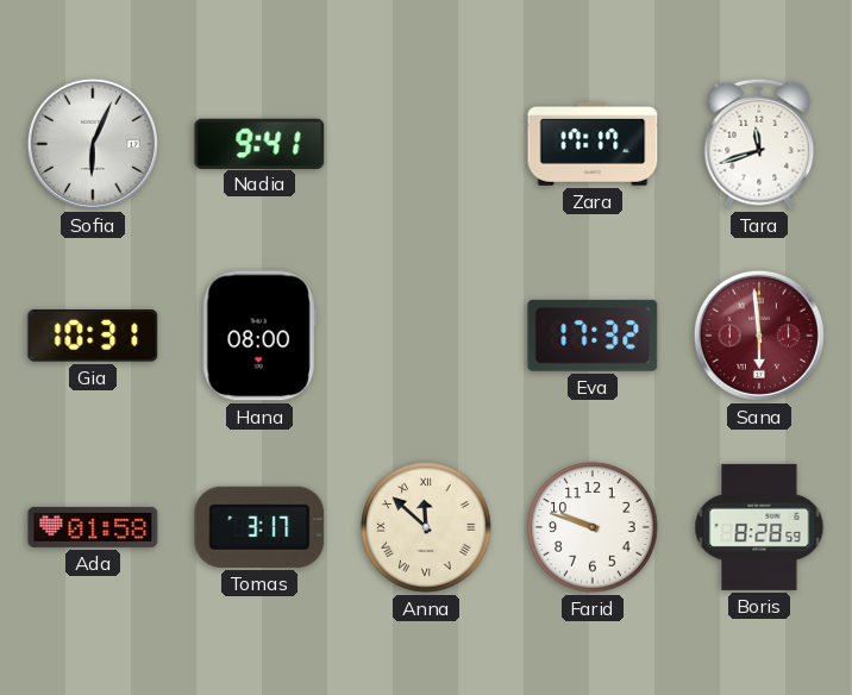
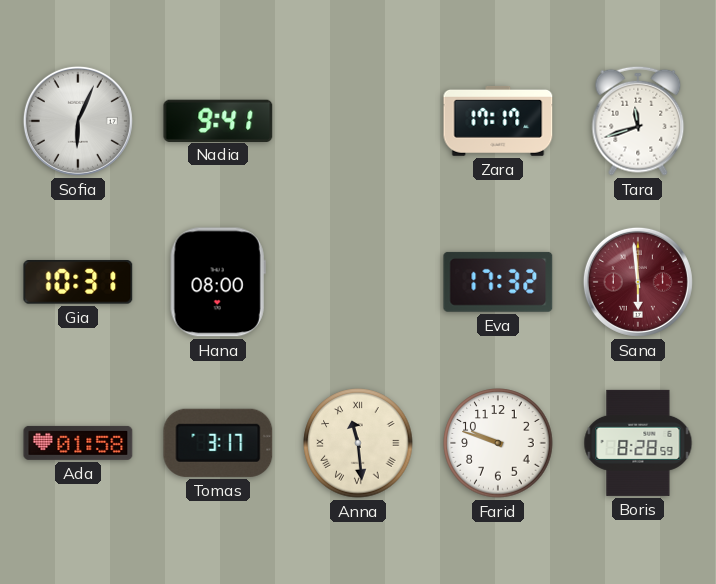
Anna: 11:52 -> 11:29 (358, 443)
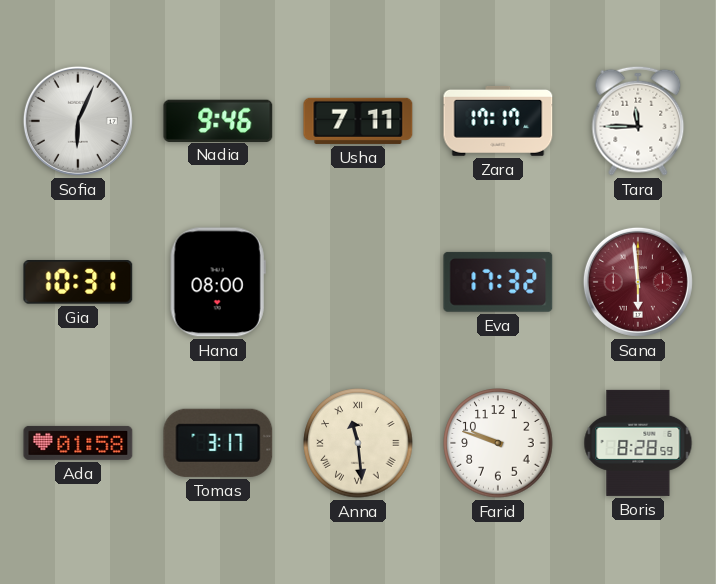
Nadia: 9:41 -> 9:46 (218, 120)
Usha: none -> 7:11 (358, 121)
Tara: 11:42 -> 11:45 (638, 121)
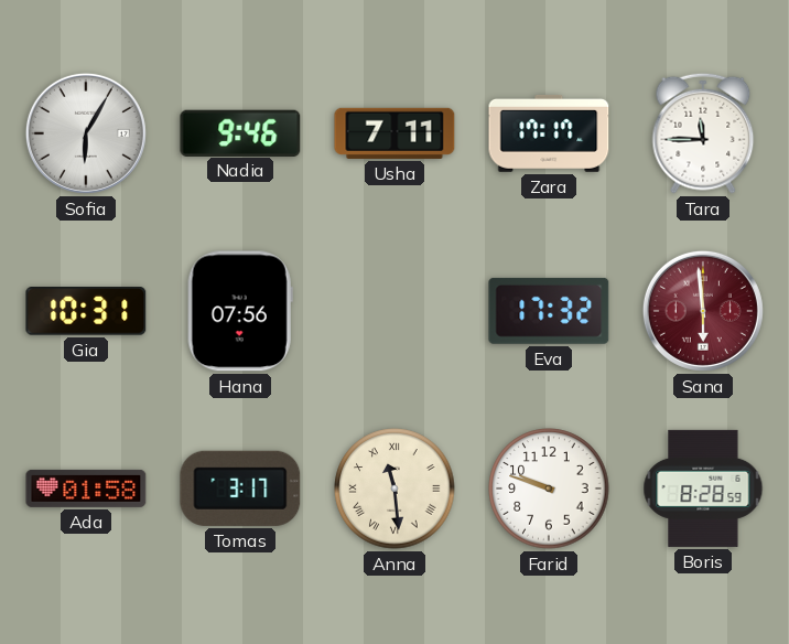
Sofia: 6:04 -> 6:05 (86, 133)
Hana: 08:00 -> 07:56 (240, 311)
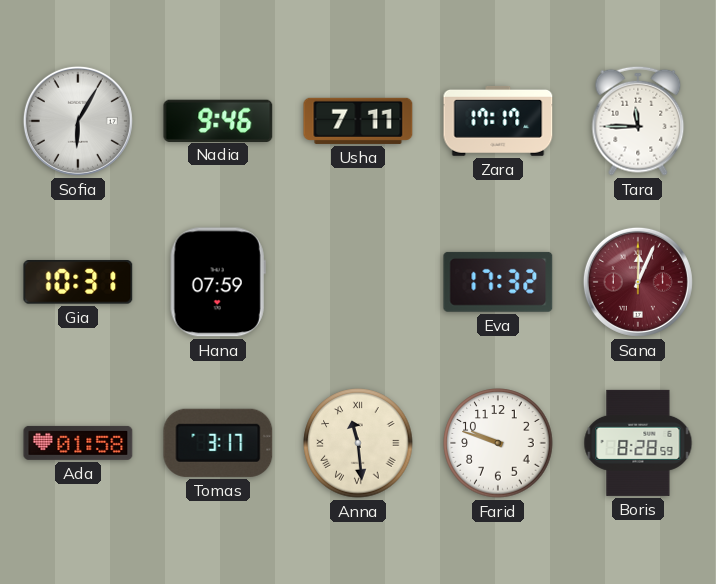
Hana: 07:56 -> 07:59 (218, 282)
Sana: 5:59 -> 12:04 (638, 282)
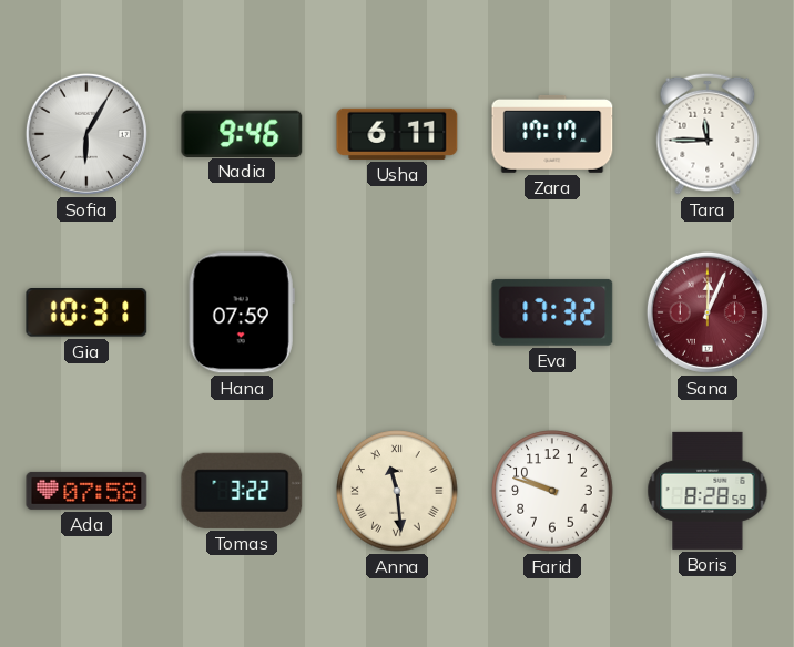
Usha: 7:11 -> 6:11 (397, 134)
Ada: 01:58 -> 07:58 (86, 491)
Tomas: 3:17 -> 3:22 (242, 491)
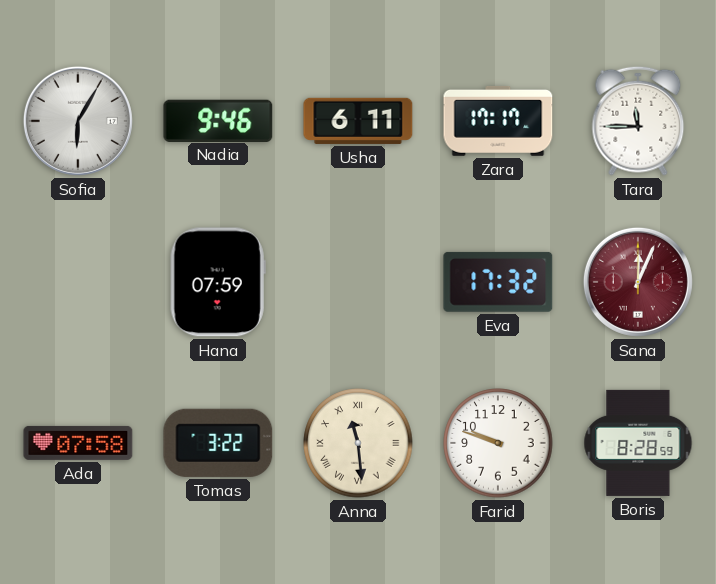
Gia: 10:31 -> none (86, 314)
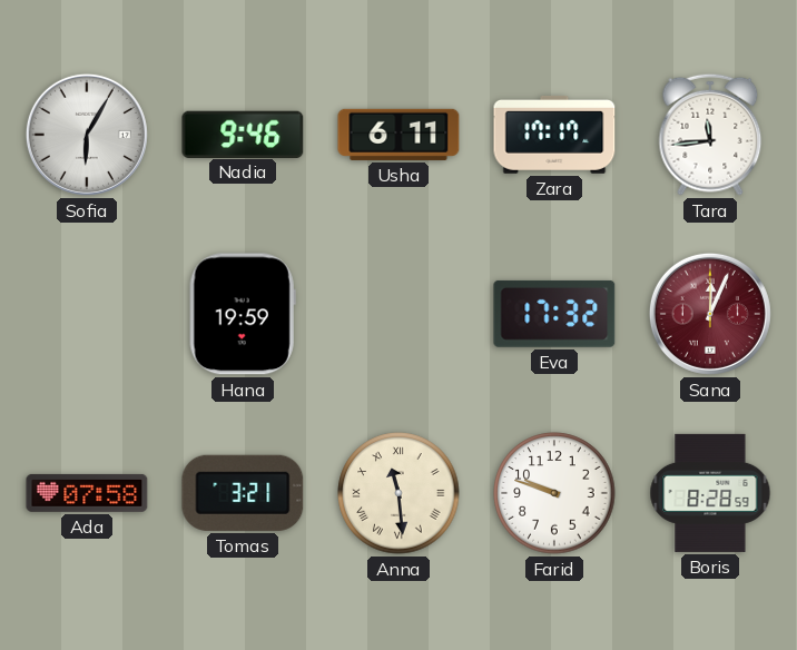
Tara: 11:45 -> 11:44 (710, 135)
Hana: 07:59 -> 19:59 (243, 314)
Tomas: 3:22 -> 3:21 (243, 493)
